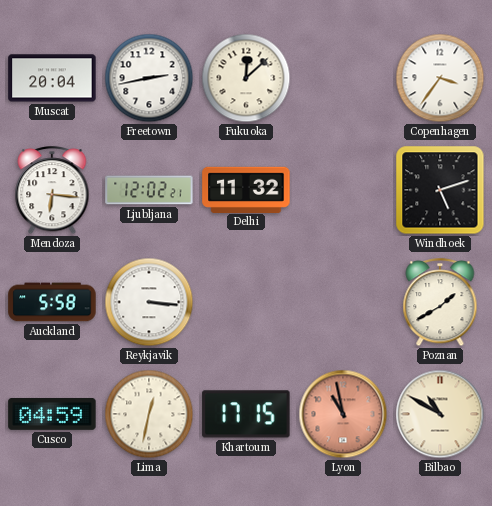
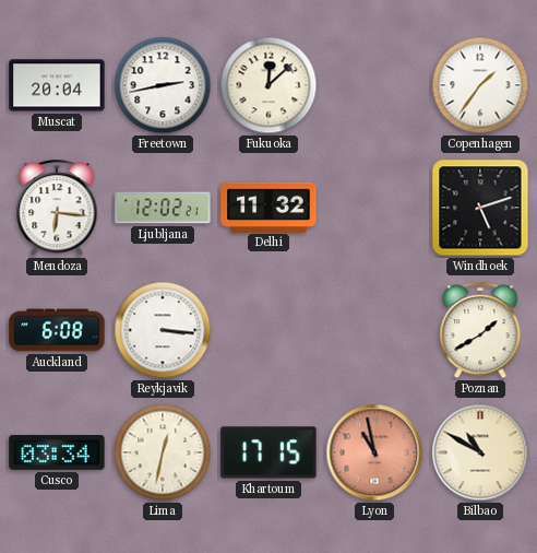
Copenhagen: 3:36 -> 1:36 (480, 85)
Auckland: 5:58 -> 6:08 (57, 330)
Cusco: 04:59 -> 03:34 (57, 454)
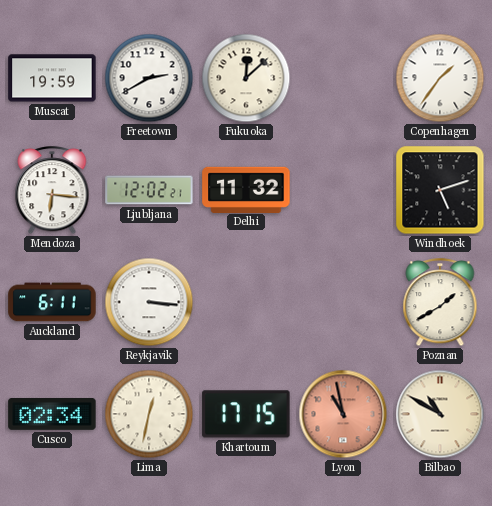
Muscat: 20:04 -> 19:59 (52, 78)
Freetown: 2:43 -> 2:40 (149, 78)
Auckland: 6:08 -> 6:11 (52, 302)
Cusco: 03:34 -> 02:34 (52, 415)
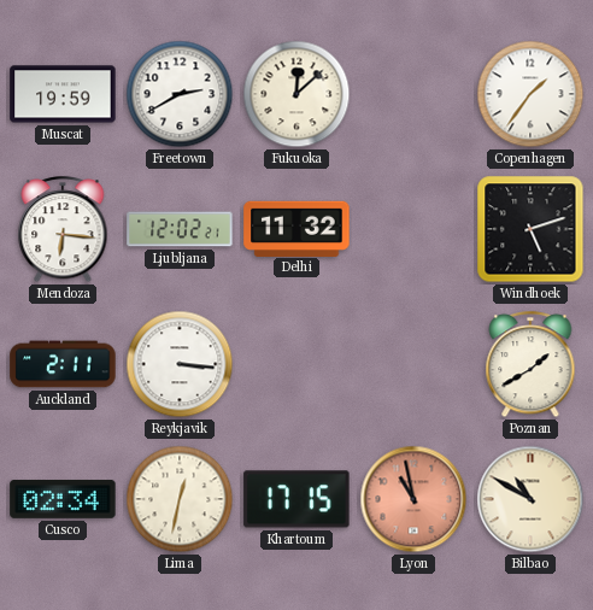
Auckland: 6:11 -> 2:11 (63, 364)
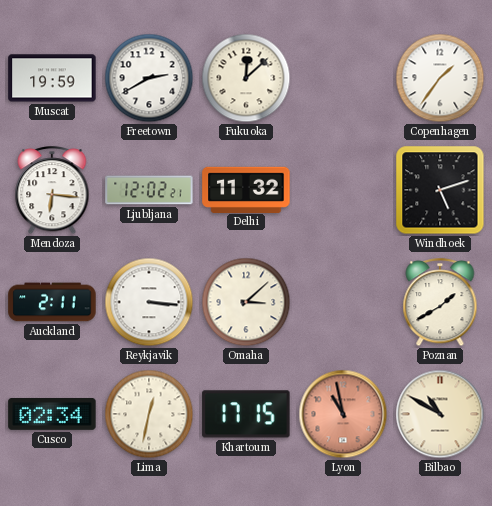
Omaha: none -> 3:08 (246, 302)
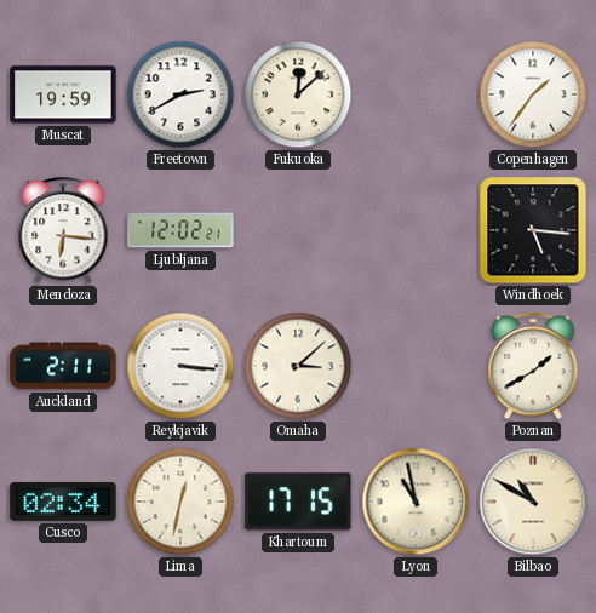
Delhi: 11:32 -> none (246, 189)
Windhoek: 5:12 -> 5:16 (533, 230)
Lyon dial: salmon -> cream (416, 502)
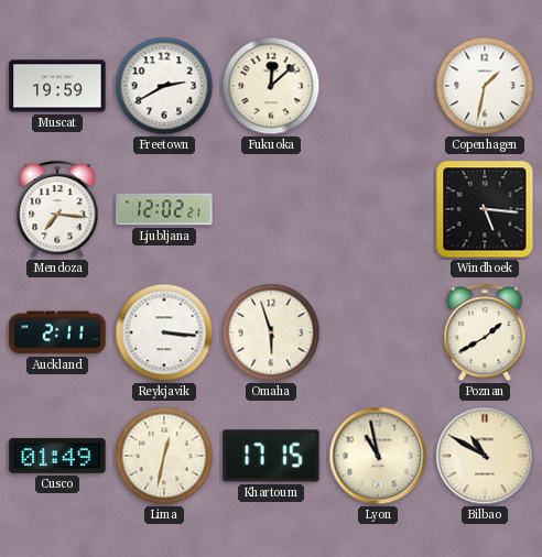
Copenhagen: 1:36 -> 1:32 (485, 86)
Mendoza: 6:16 -> 7:16 (57, 210)
Omaha: 3:08 -> 5:57 (271, 332)
Cusco: 02:34 -> 01:49 (57, 457)
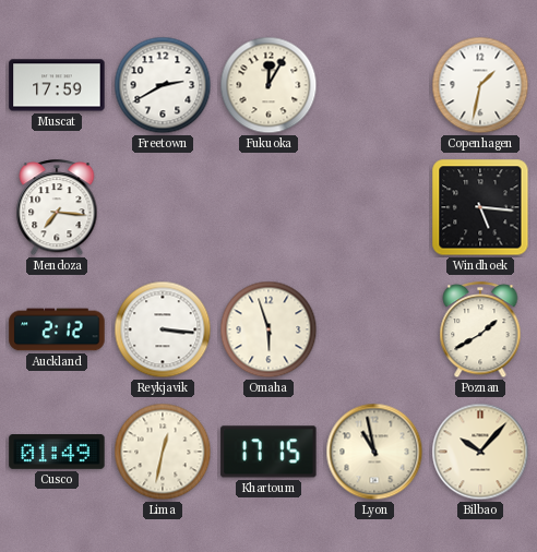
Muscat: 19:59 -> 17:59 (57, 85)
Fukuoka: 12:08 -> 12:05 (268, 85)
Ljubljana: 12:02 -> none (164, 209)
Auckland: 2:11 -> 2:12 (57, 329)
Bilbao: 10:50 -> 10:07 (480, 452)
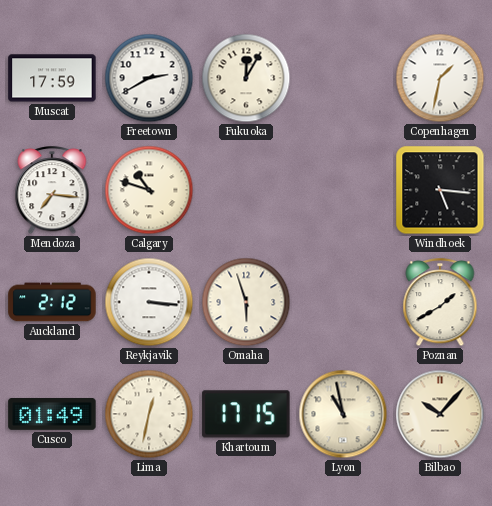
Calgary: none -> 10:48 (149, 190)
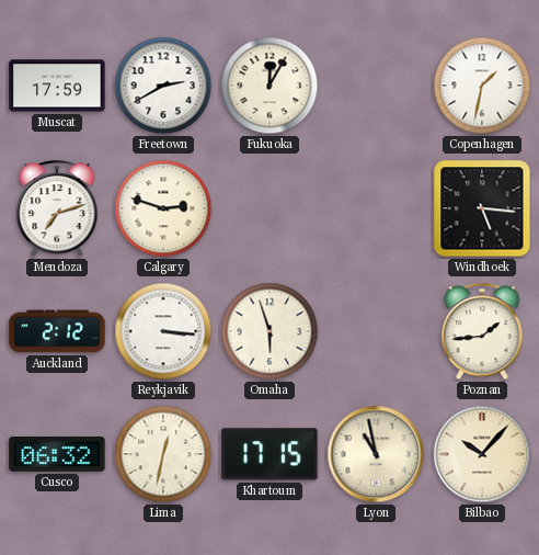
Mendoza: 7:16 -> 7:12 (57, 209)
Calgary: 10:48 -> 2:48 (163, 208)
Poznan: 1:40 -> 1:44 (482, 332)
Cusco: 01:49 -> 06:32 (57, 455)
